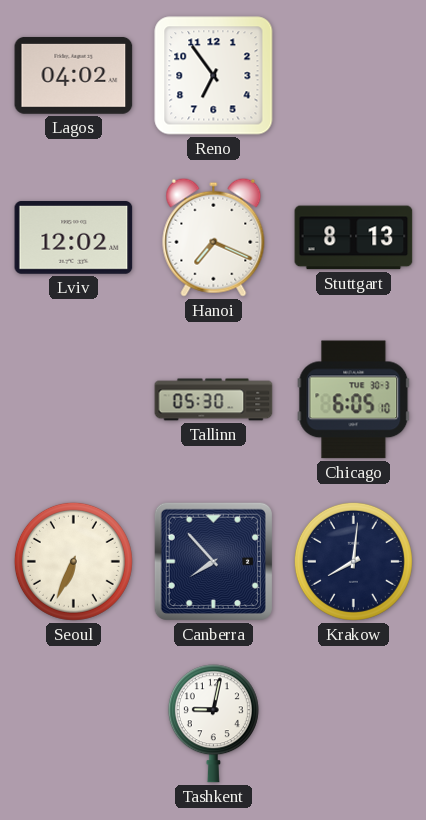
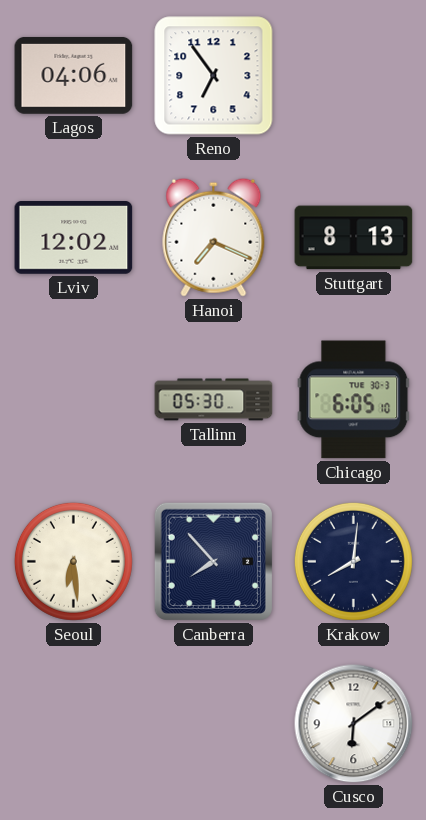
Lagos: 04:02 -> 04:06 (74, 75)
Seoul: 6:34 -> 6:29 (73, 561)
Tashkent: 9:02 -> none (213, 724)
Cusco: none -> 6:09 (354, 724)
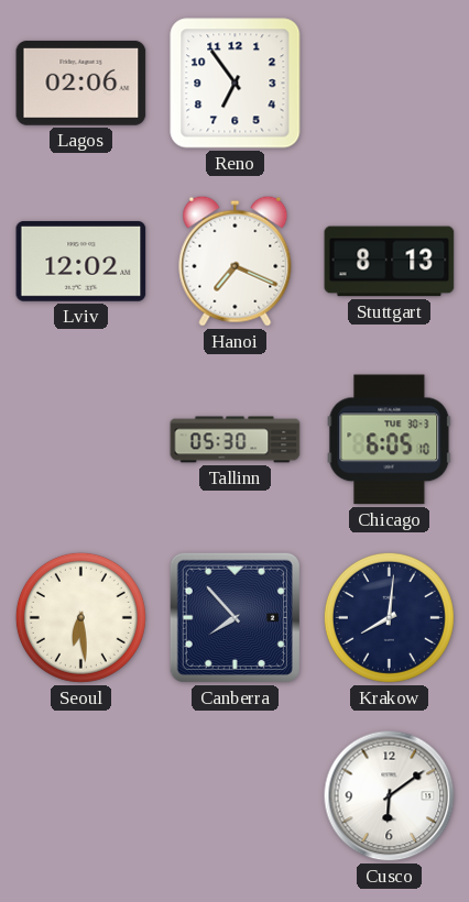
Lagos: 04:06 -> 02:06 (81, 82)
